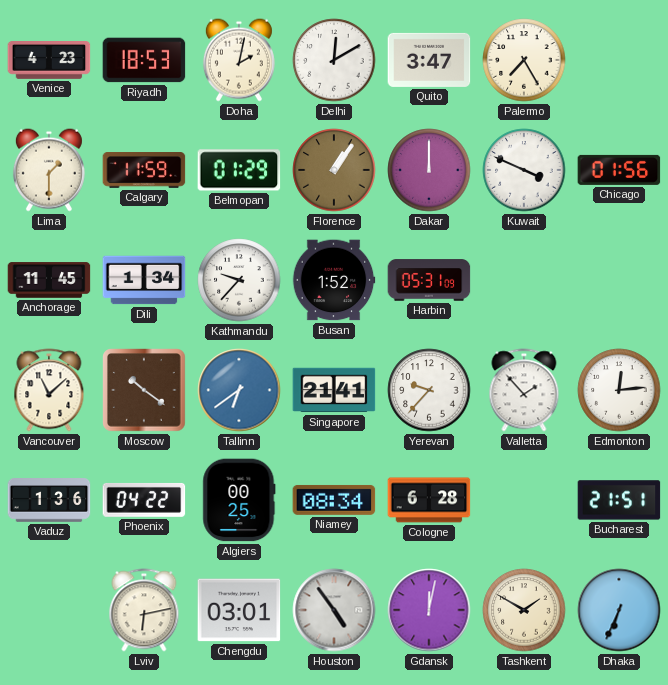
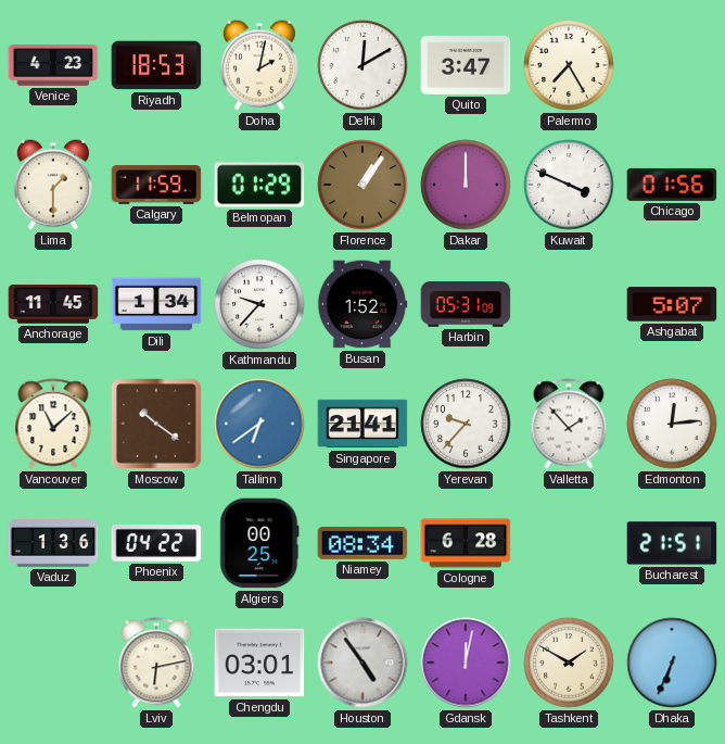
Ashgabat: none -> 5:07 (672, 304)
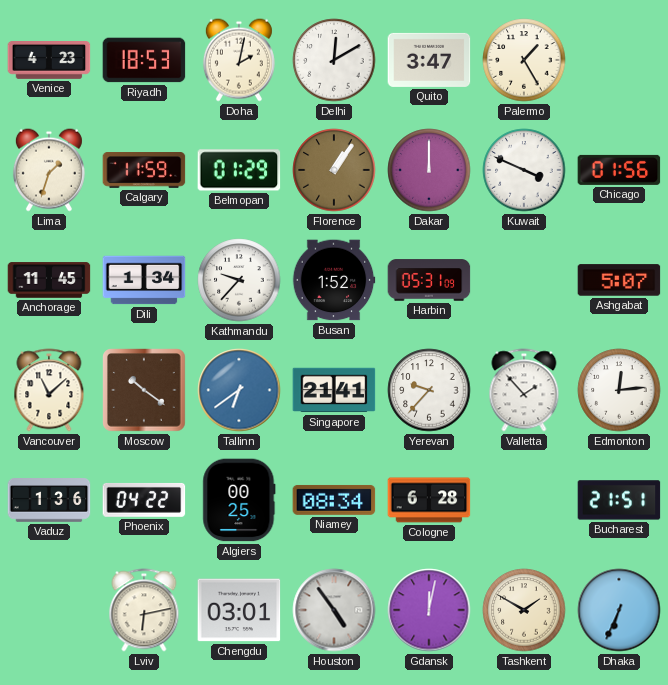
Palermo: 7:25 -> 1:25 (524, 60)
Lima: 1:30 -> 1:33 (49, 170)
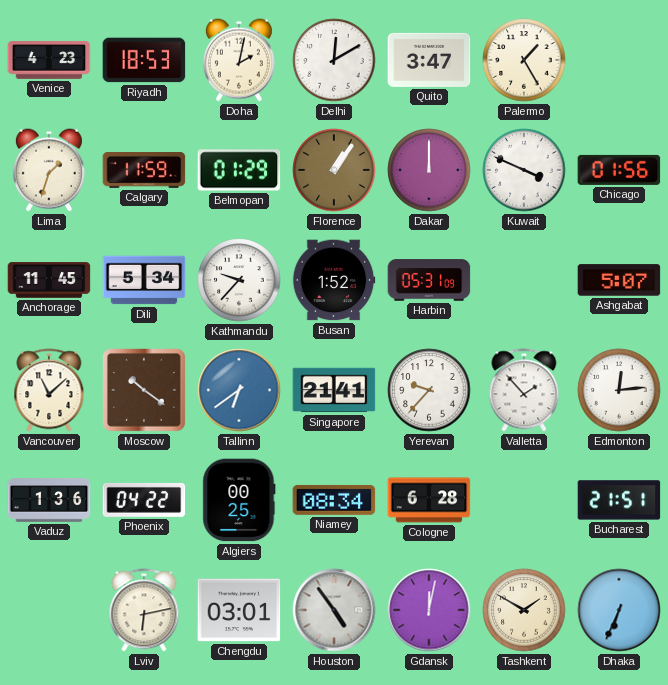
Dili: 1:34 -> 5:34 (144, 280)
